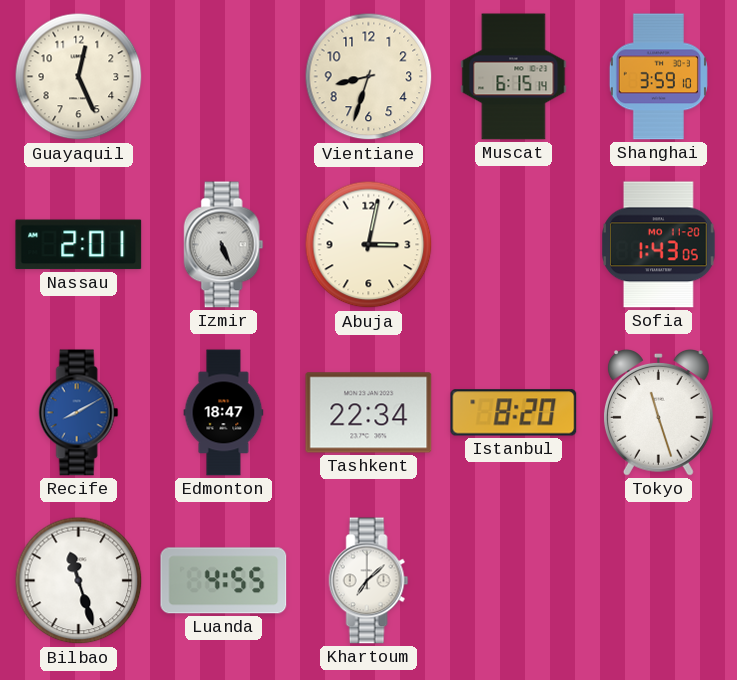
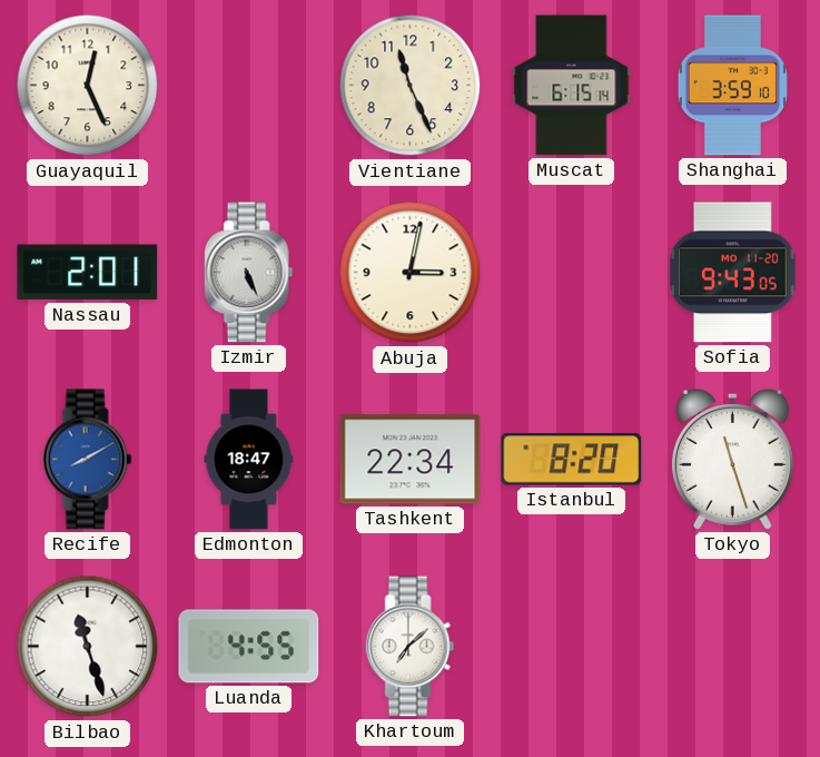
Vientiane: 8:33 -> 11:26 (411, 86)
Sofia: 1:43 -> 9:43 (733, 273)
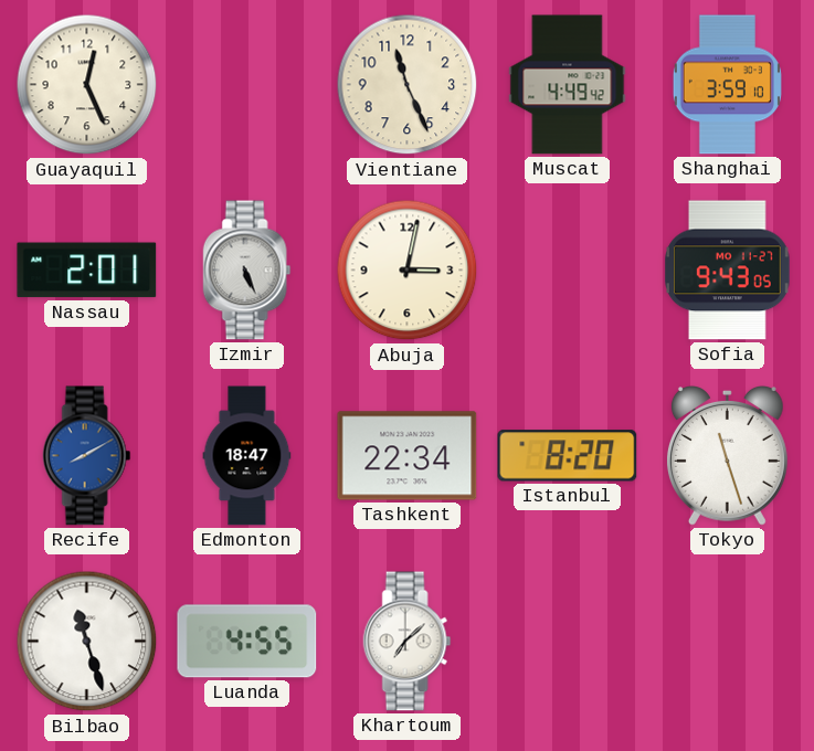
Muscat: 6:15 -> 4:49 (568, 85)
Sofia date: MO 11-20 -> MO 11-27 (728, 271)
